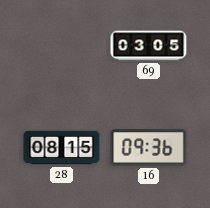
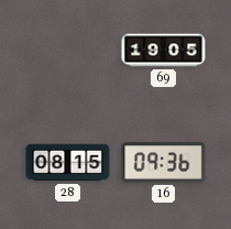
69: 03:05 -> 19:05 (164, 51)
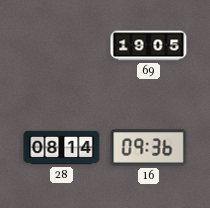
28: 08:15 -> 08:14 (62, 148)
